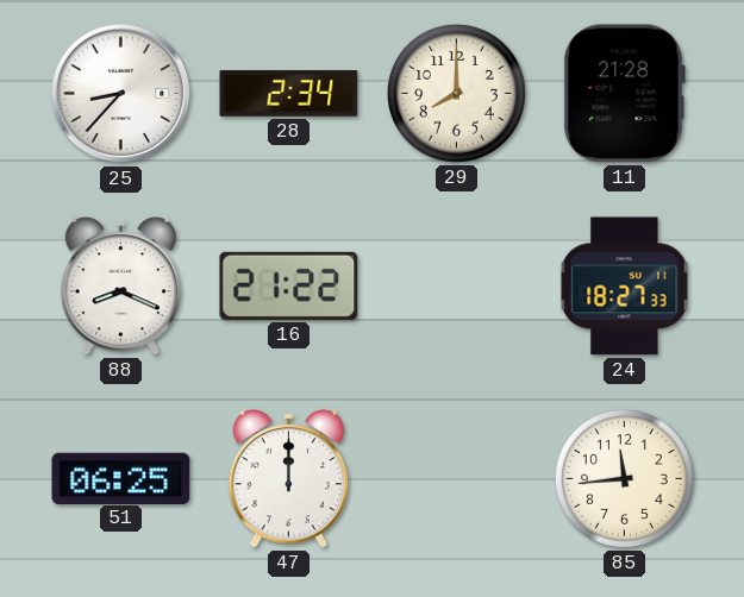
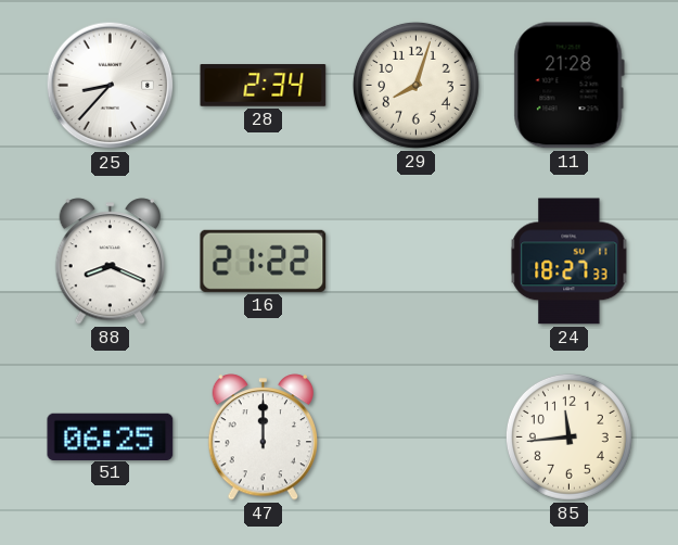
29: 8:00 -> 8:03 (415, 85)
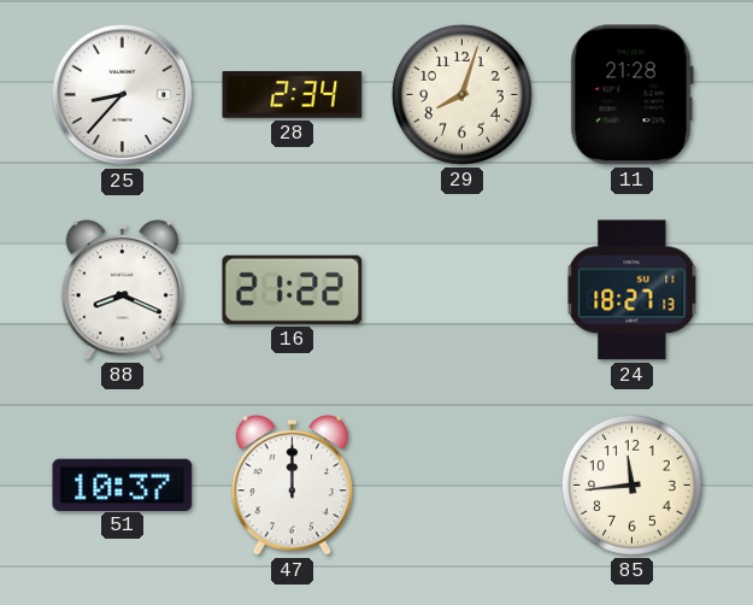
24: 18:27:33 -> 18:27:13 (633, 290)
51: 06:25 -> 10:37 (123, 484)
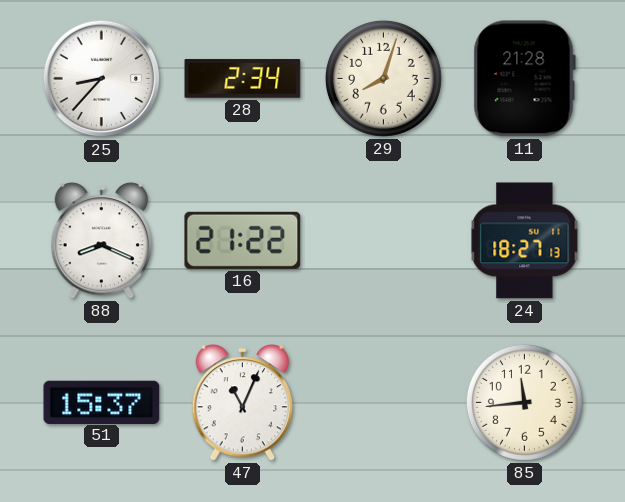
51: 10:37 -> 15:37 (102, 402)
47: 12:00 -> 11:04 (243, 403)
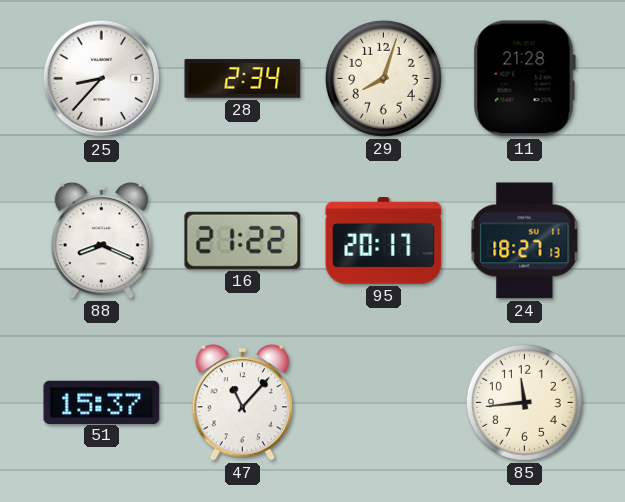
95: none -> 20:17 (384, 241)
47: 11:04 -> 11:07 (243, 403)
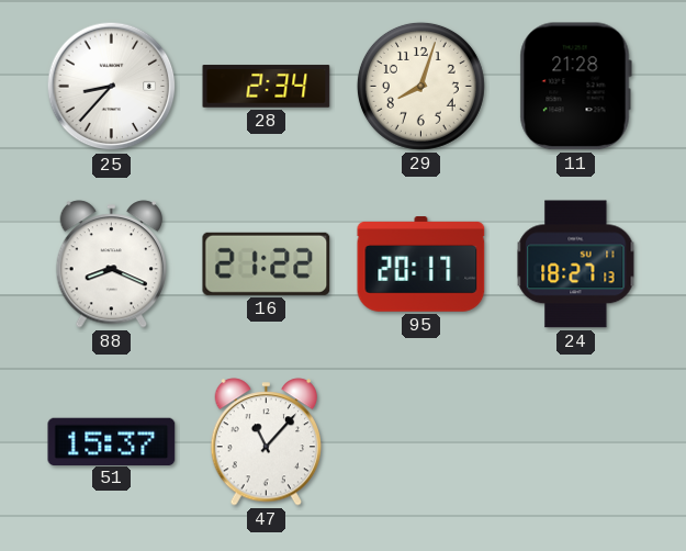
85: 11:44 -> none (524, 402)
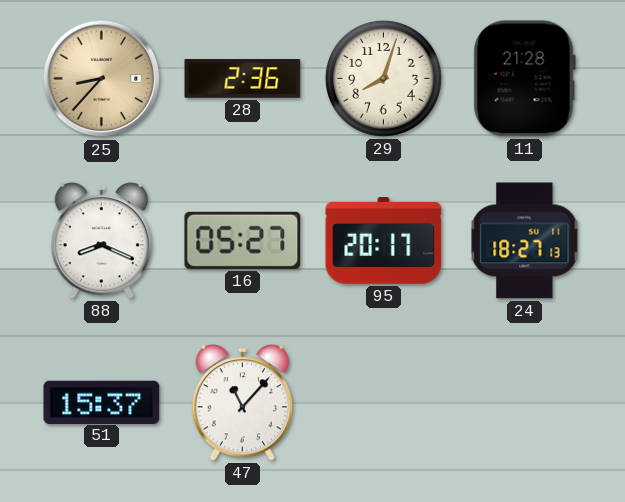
25 dial: white -> champagne (102, 79)
28: 2:34 -> 2:36 (243, 79)
16: 21:22 -> 05:27 (243, 240)
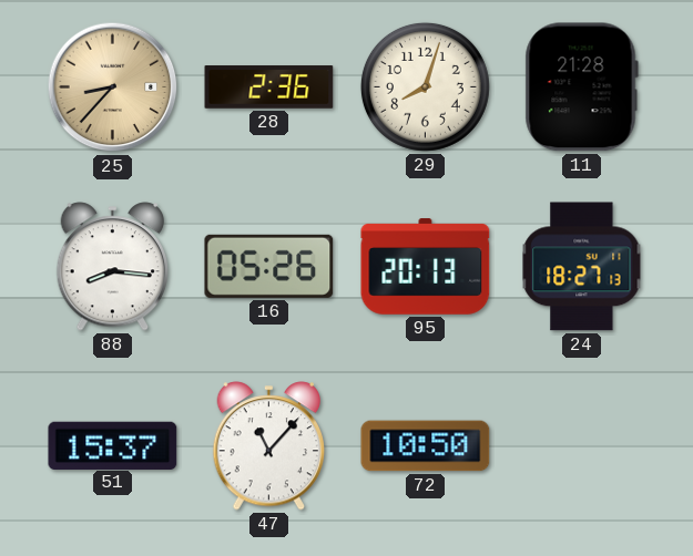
88: 8:19 -> 8:16 (113, 267)
16: 05:27 -> 05:26 (269, 266)
95: 20:17 -> 20:13 (426, 267)
72: none -> 10:50 (426, 446)
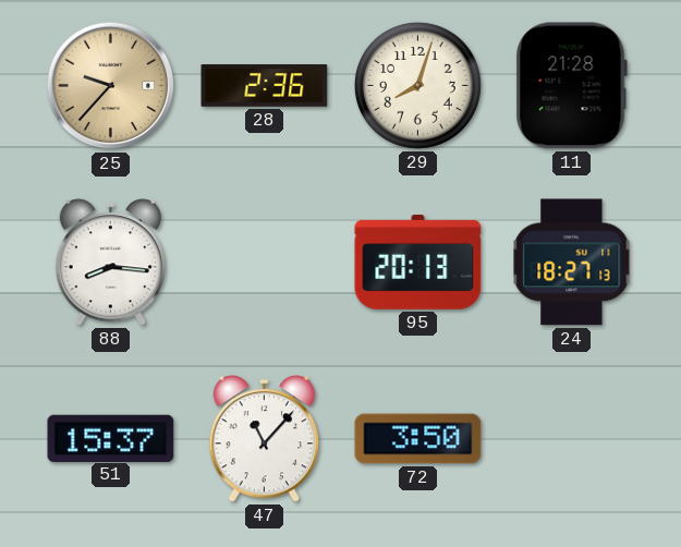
25: 8:37 -> 9:37 (111, 86)
16: 05:26 -> none (269, 266)
72: 10:50 -> 3:50 (418, 439)
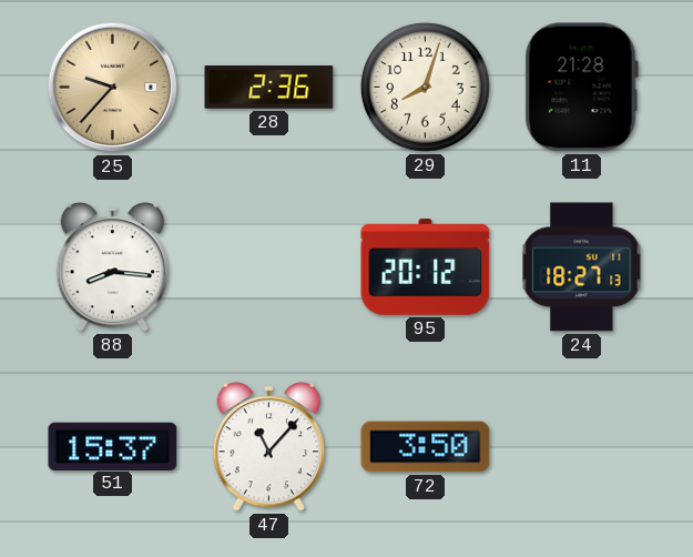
95: 20:13 -> 20:12 (426, 267)
